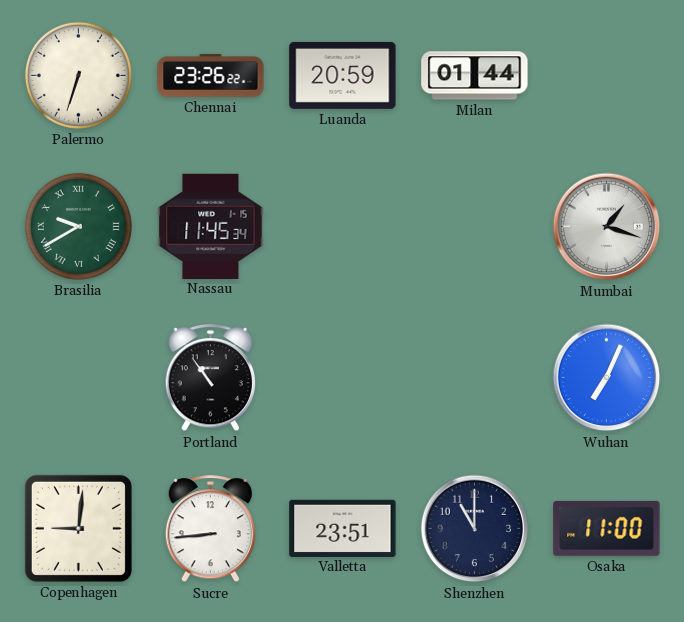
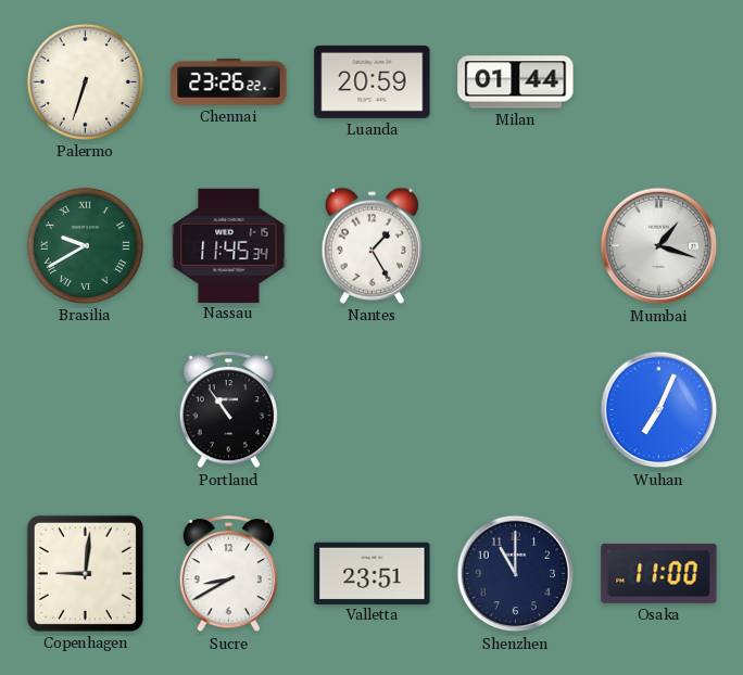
Nantes: none -> 1:25 (371, 245)
Sucre: 8:44 -> 8:40 (229, 574)
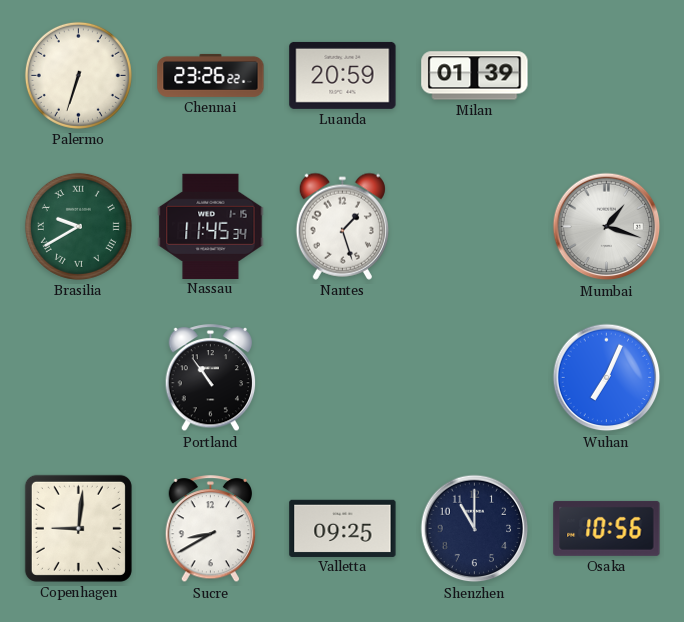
Milan: 01:44 -> 01:39 (475, 76)
Nantes: 1:25 -> 1:27 (342, 226)
Valletta: 23:51 -> 09:25 (343, 528)
Osaka: 11:00 -> 10:56 (607, 528)
